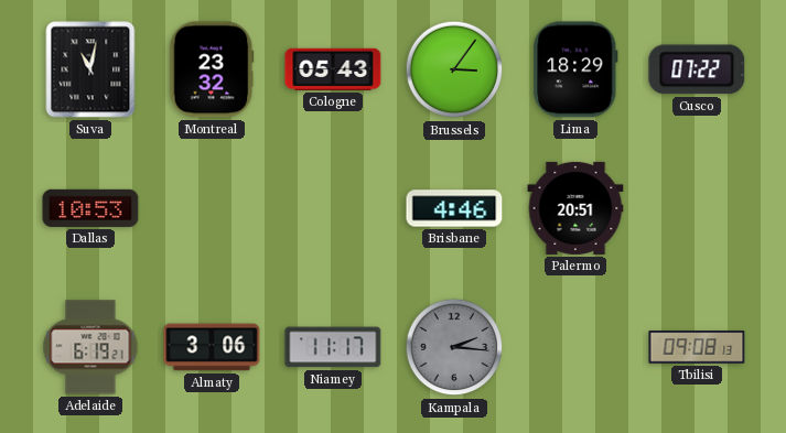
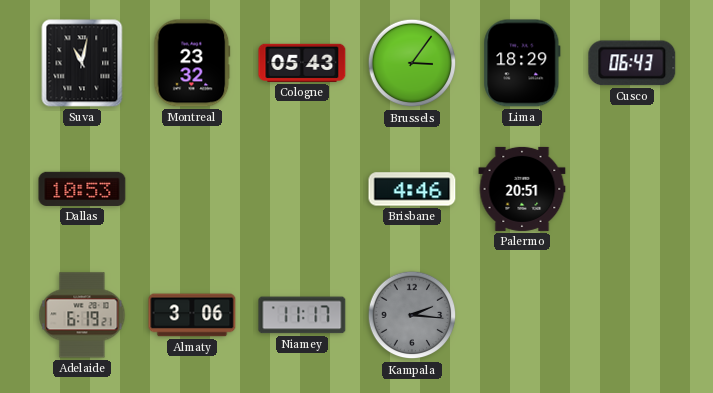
Cusco: 07:22 -> 06:43 (632, 63)
Tbilisi: 09:08 -> none (697, 347)
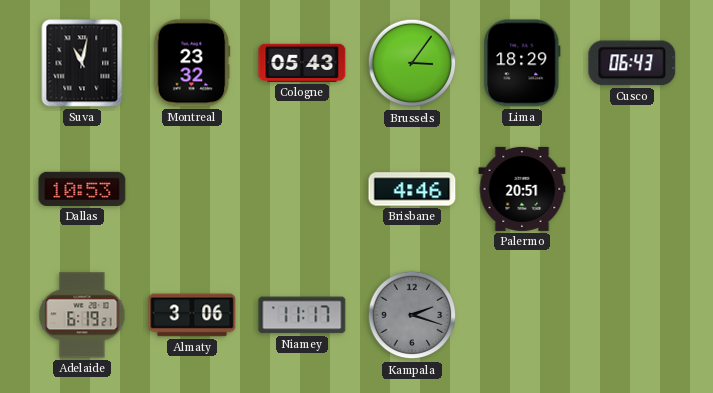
Kampala: 2:16 -> 2:18 (412, 315)
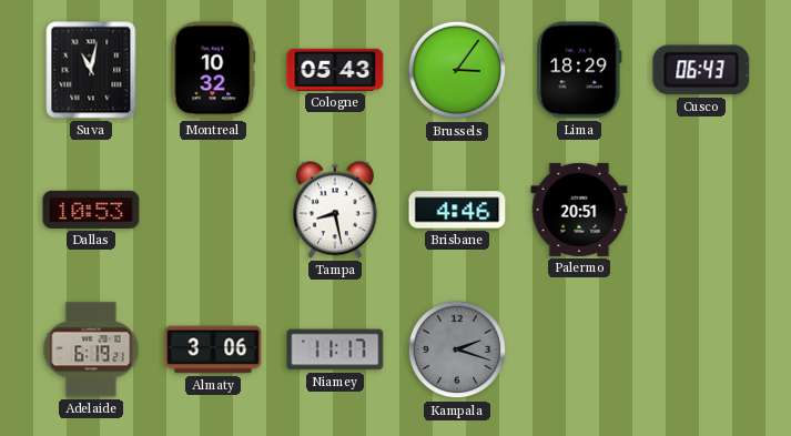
Montreal: 23:32 -> 10:32 (213, 70)
Tampa: none -> 8:28 (336, 210)
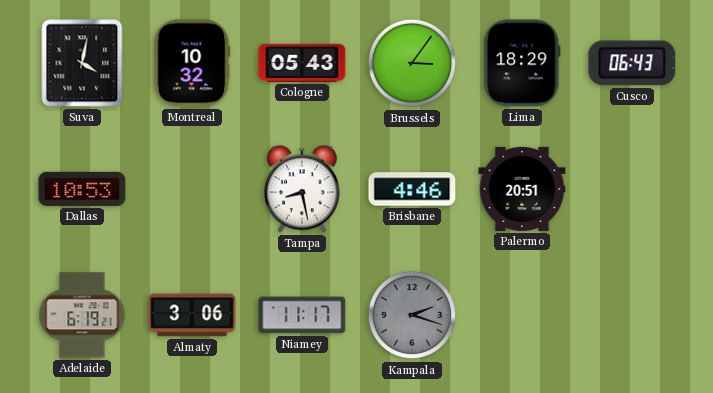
Suva: 11:02 -> 4:02 (82, 63)
